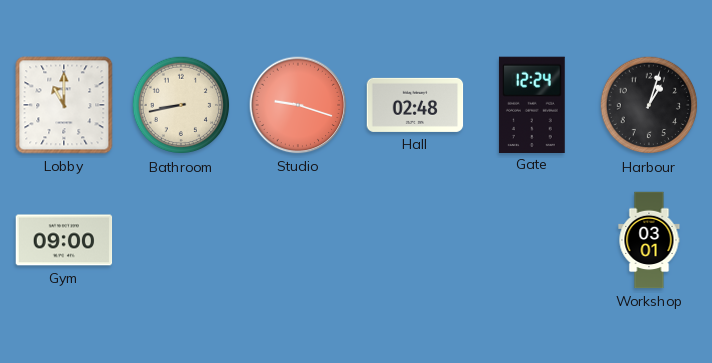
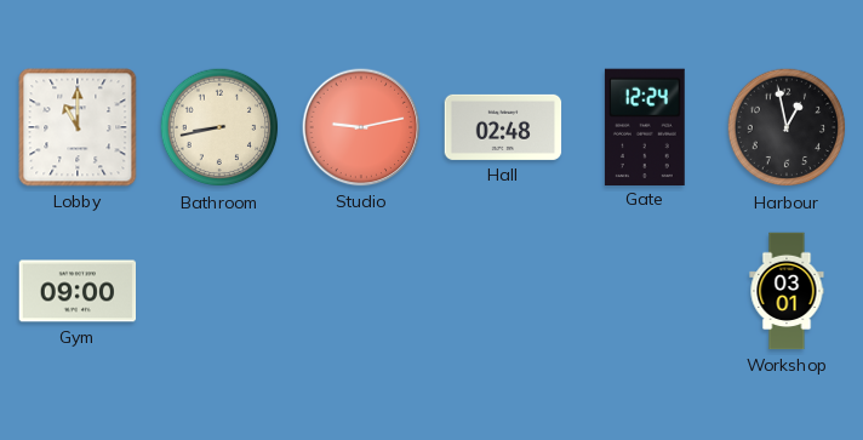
Studio: 9:18 -> 9:13 (361, 127)
Harbour: 1:03 -> 12:58 (787, 127)
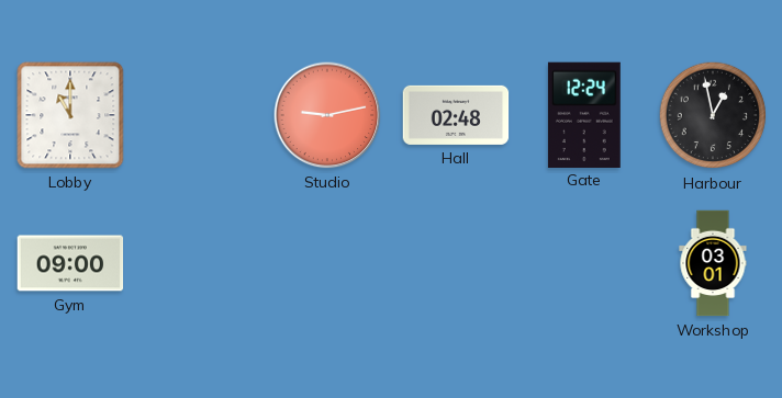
Bathroom: 8:43 -> none (219, 127)
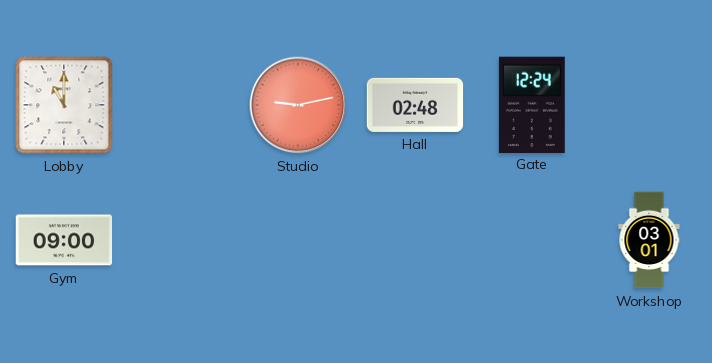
Harbour: 12:58 -> none (713, 115)
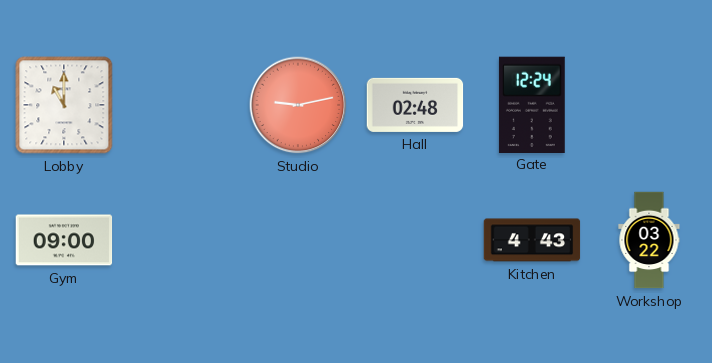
Kitchen: none -> 4:43 (532, 240)
Workshop: 03:01 -> 03:22 (649, 240)
